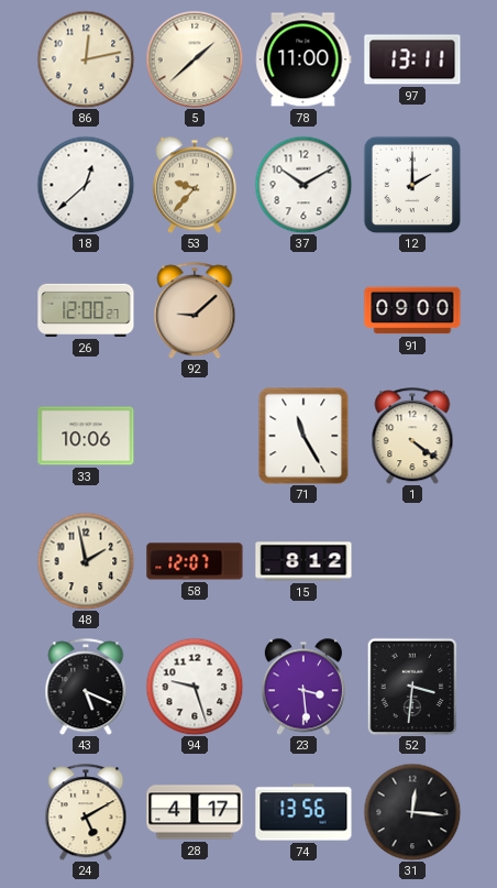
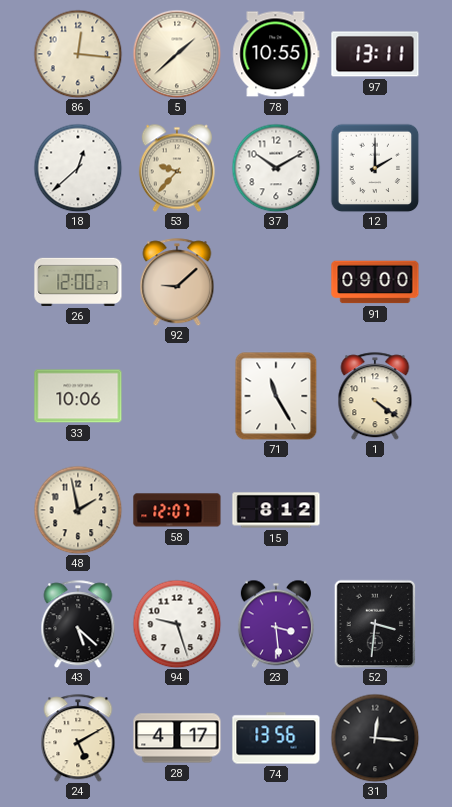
86: 12:13 -> 12:16 (78, 54)
78: 11:00 -> 10:55 (276, 54)
43: 5:19 -> 5:22 (78, 624)
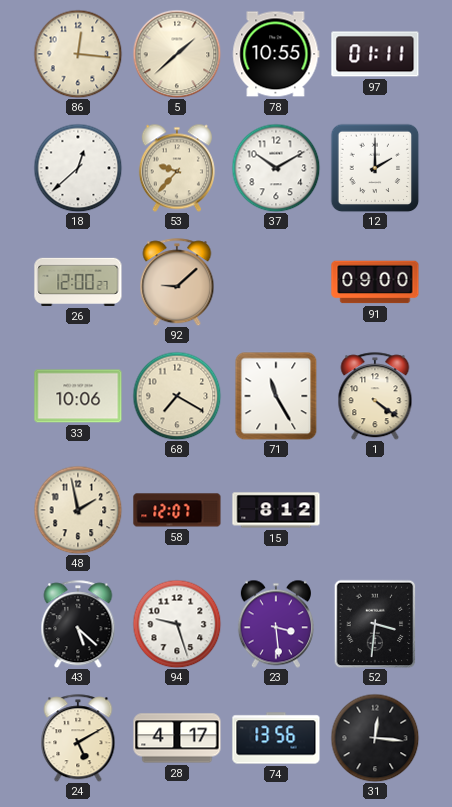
97: 13:11 -> 01:11 (375, 54)
68: none -> 7:20 (177, 396)
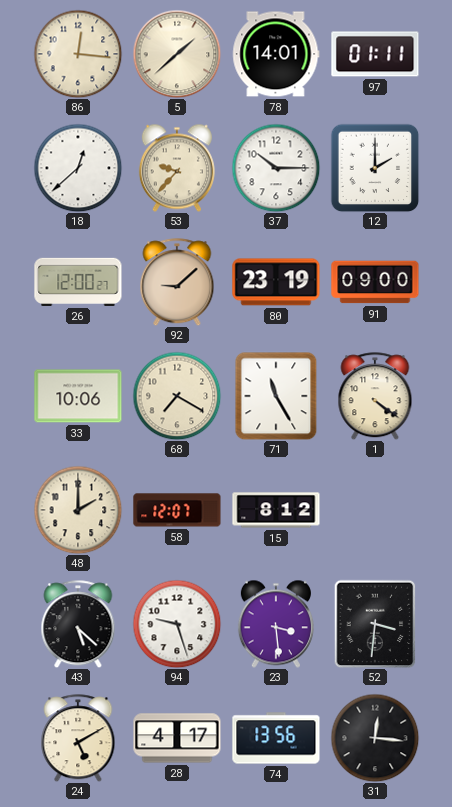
78: 10:55 -> 14:01 (276, 54)
37: 10:10 -> 10:15 (276, 168)
80: none -> 23:19 (276, 282)
48: 1:58 -> 2:00 (78, 510)
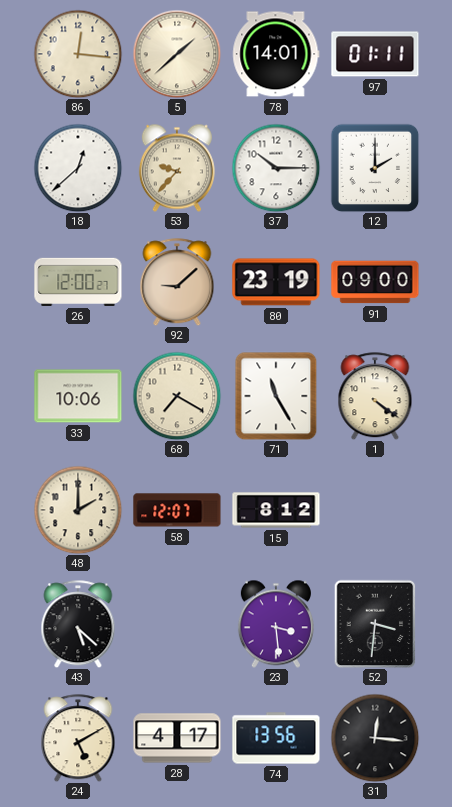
94: 9:27 -> none (177, 624)
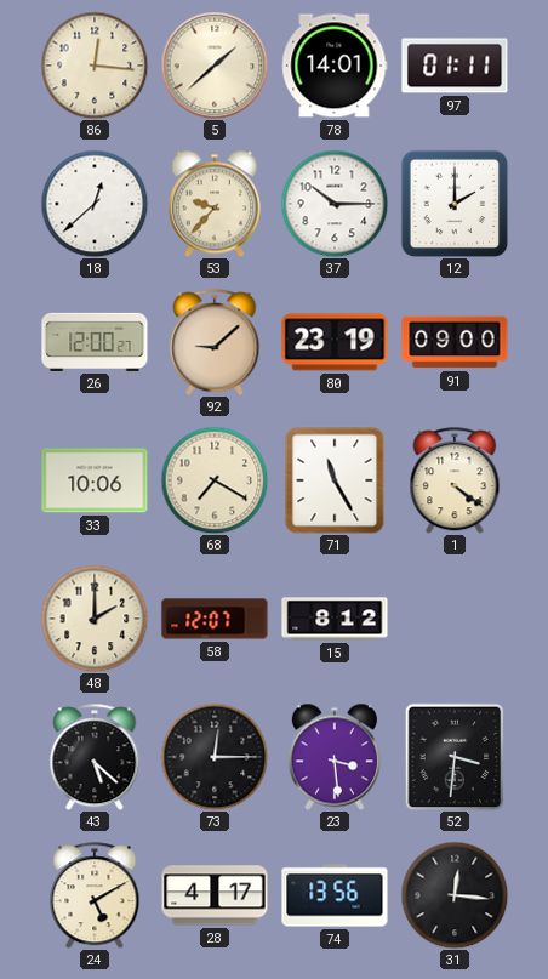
73: none -> 12:15 (215, 757)
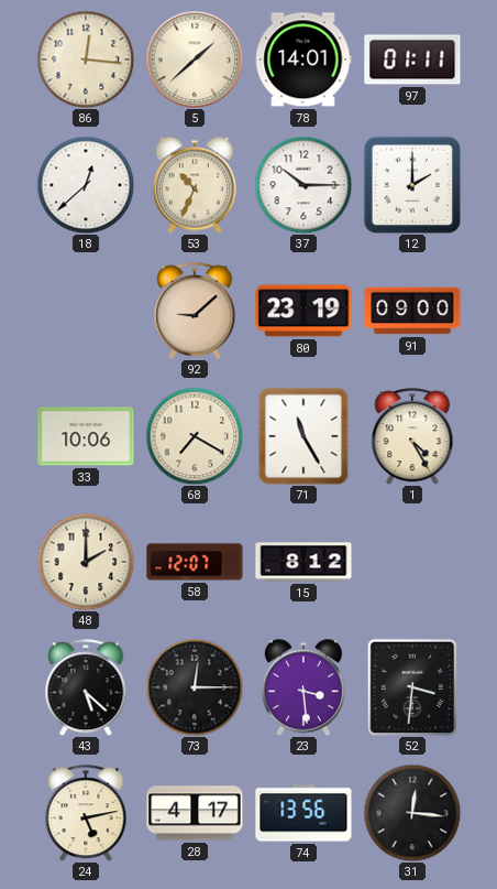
53: 9:37 -> 10:34 (195, 185)
26: 12:00 -> none (95, 342)
1: 4:21 -> 4:25 (412, 436)
24: 5:10 -> 5:13 (86, 813)
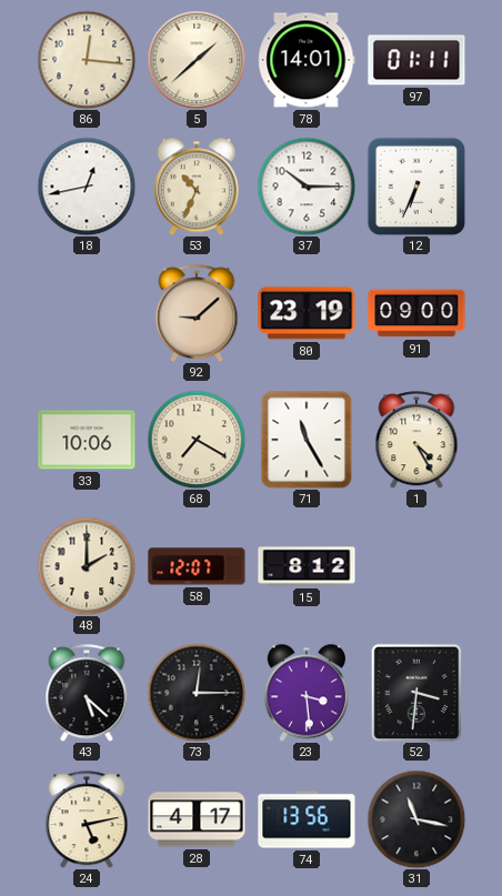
18: 12:38 -> 12:43 (87, 187)
12: 2:00 -> 6:34 (416, 187)
31: 12:16 -> 11:17 (416, 819)
